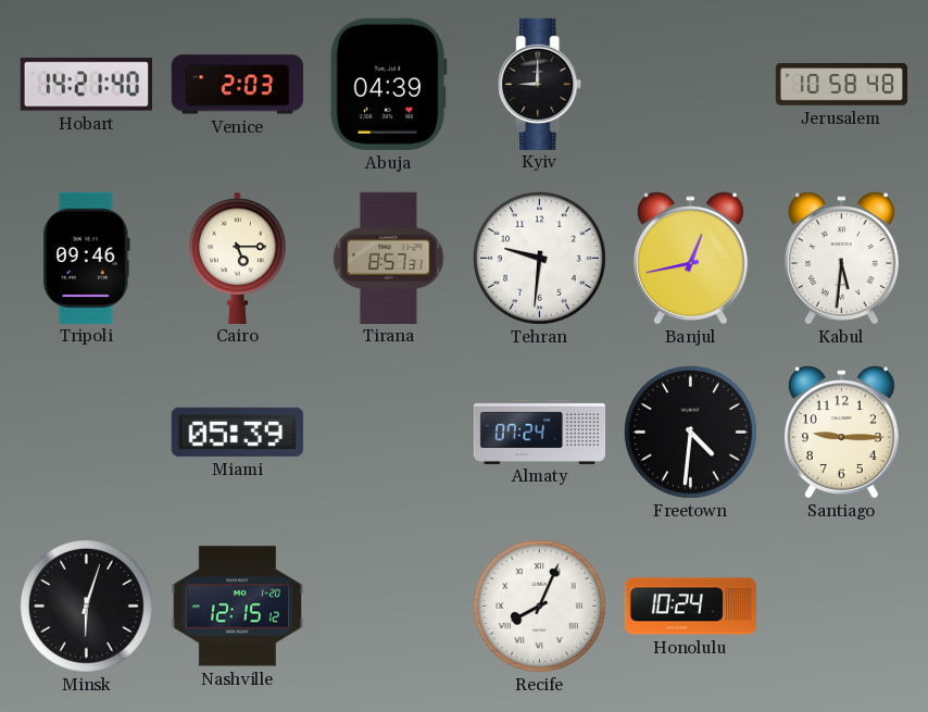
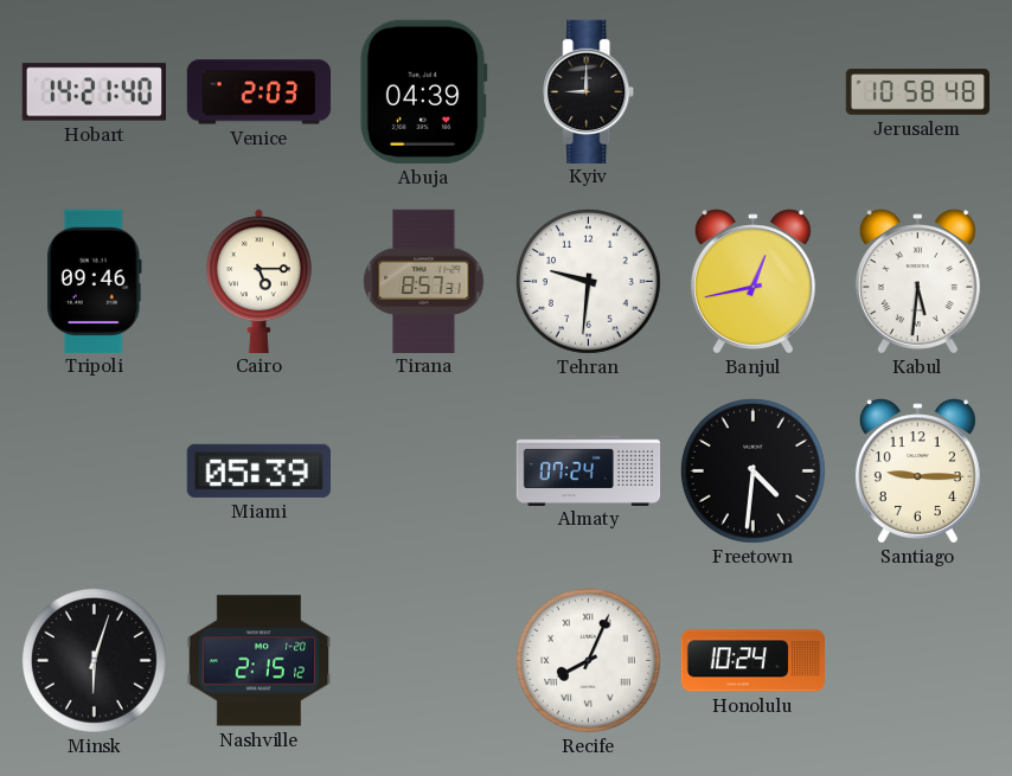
Nashville: 12:15 -> 2:15 (258, 661)
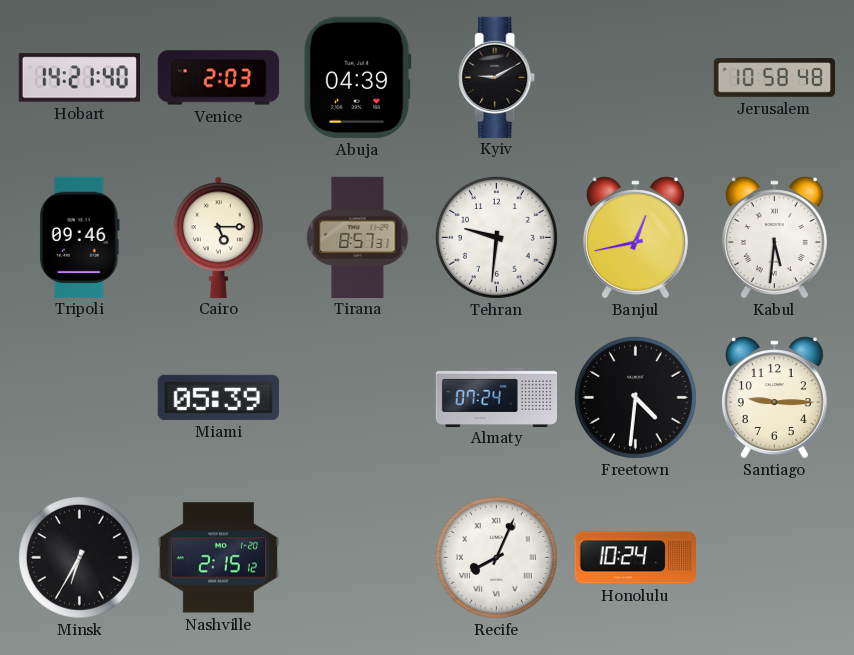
Kyiv: 9:00 -> 9:10 (497, 77)
Minsk: 6:03 -> 6:35 (79, 557)
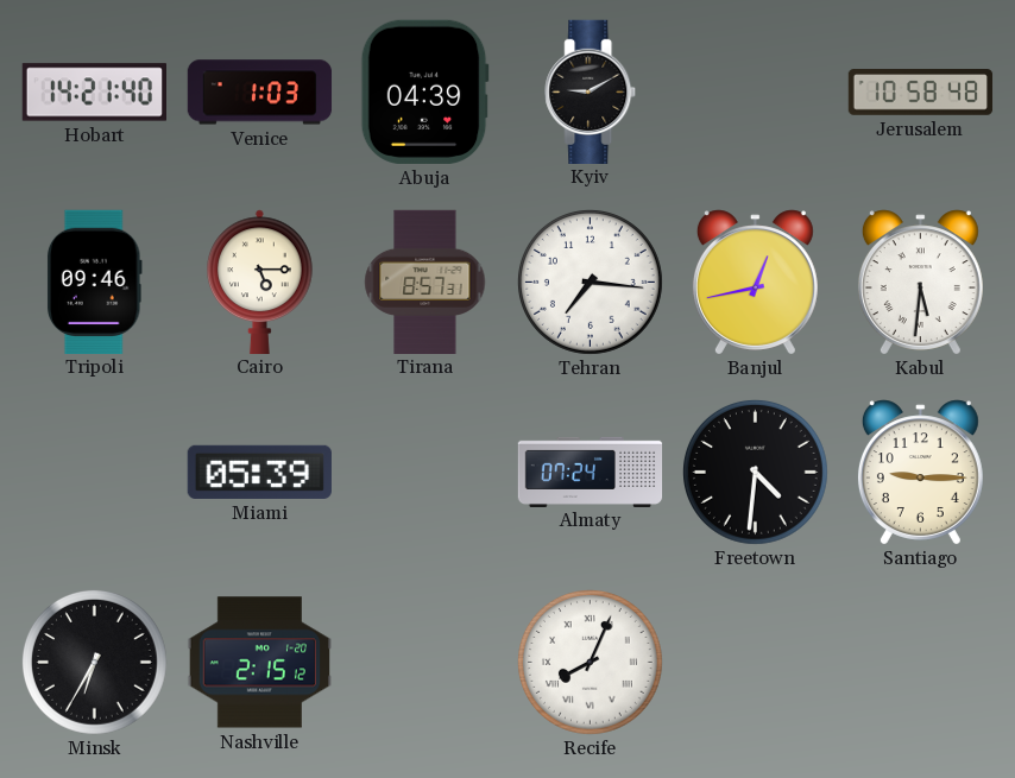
Venice: 2:03 -> 1:03 (260, 93)
Tehran: 9:31 -> 7:16 (590, 282)
Honolulu: 10:24 -> none (635, 558)
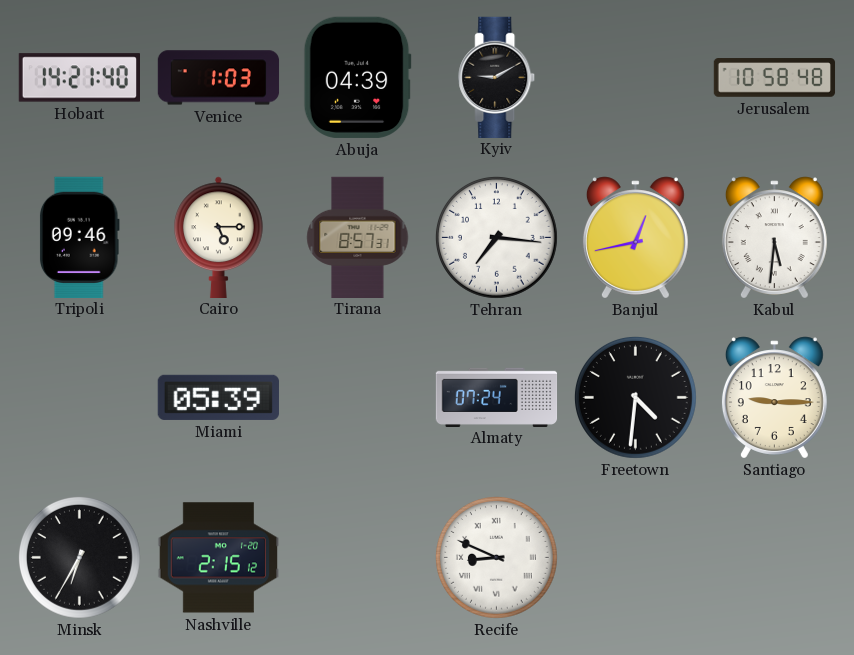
Recife: 8:04 -> 8:49 (496, 557)
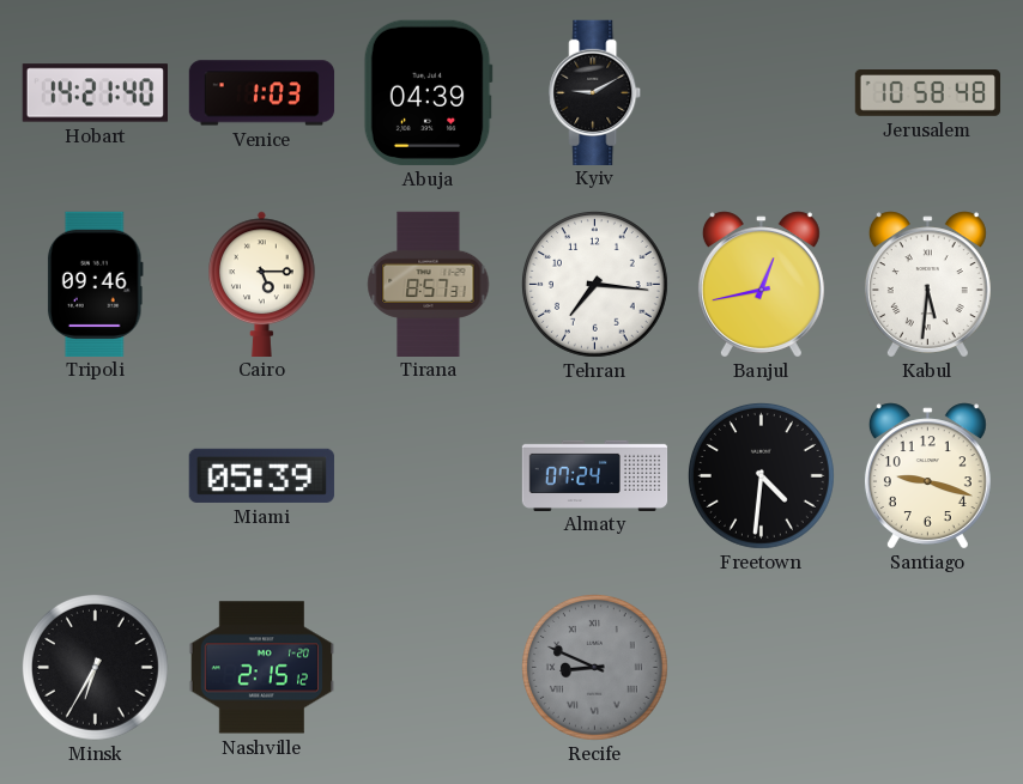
Santiago: 9:15 -> 9:18 (927, 476)
Recife dial: white -> grey (594, 667)
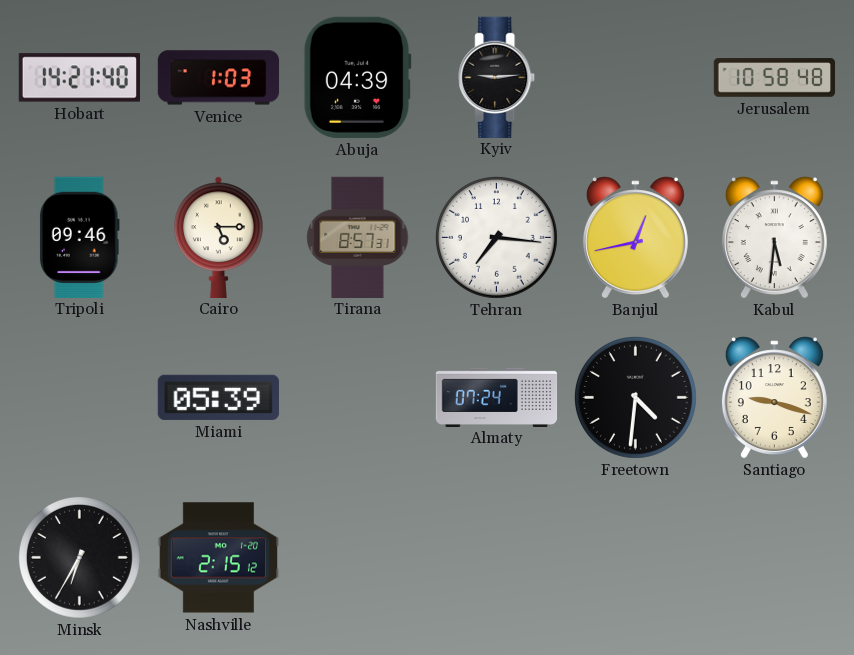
Kyiv: 9:10 -> 9:14 (497, 77)
Recife: 8:49 -> none (594, 667)
